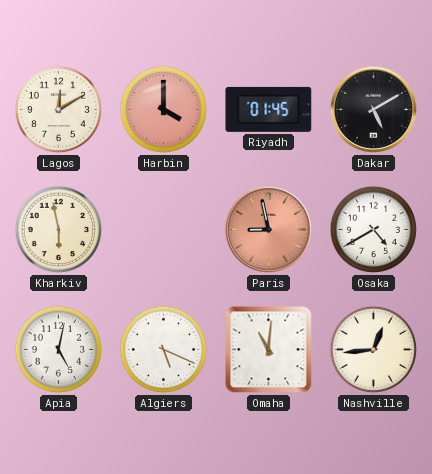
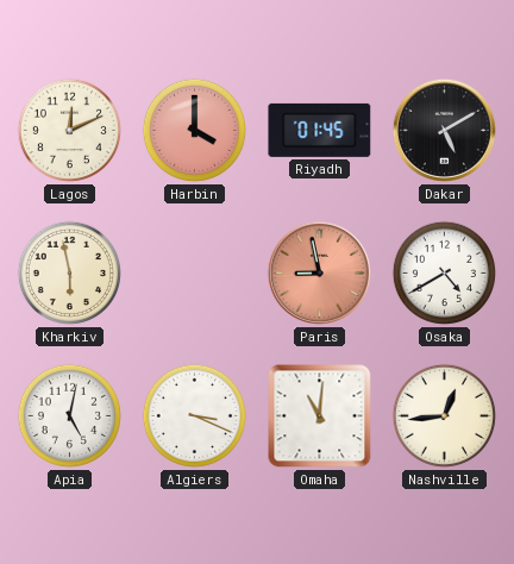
Lagos: 12:10 -> 12:11 (69, 130)
Algiers: 5:19 -> 3:19 (194, 415)
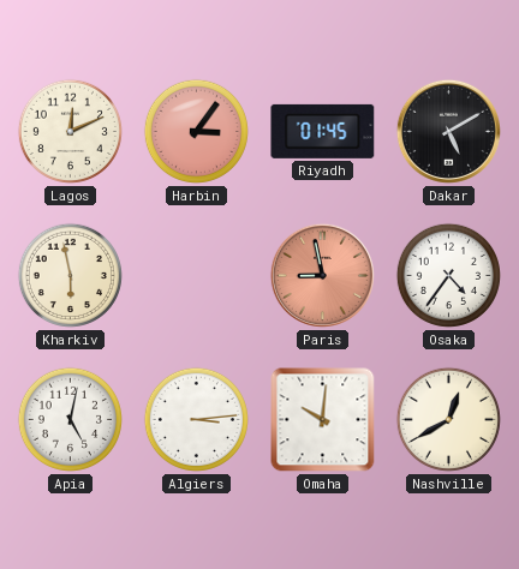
Harbin: 4:00 -> 3:06 (196, 131)
Osaka: 4:40 -> 4:36 (448, 275)
Algiers: 3:19 -> 3:14 (196, 419)
Omaha: 11:01 -> 10:01 (323, 420)
Nashville: 12:44 -> 12:40 (448, 419)
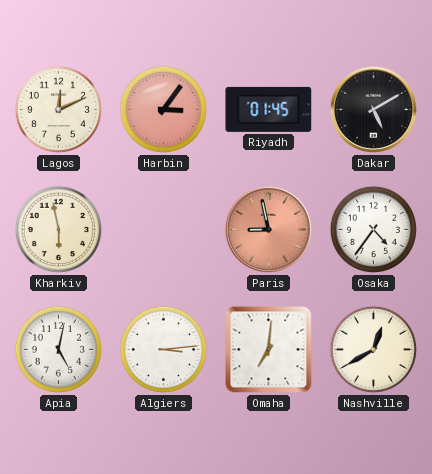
Omaha: 10:01 -> 7:01 (269, 350)
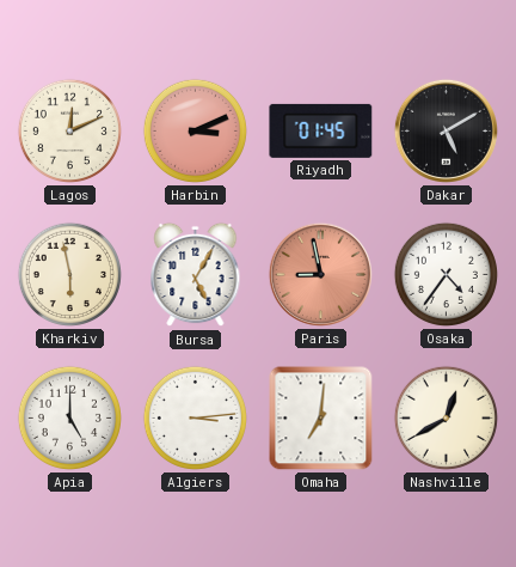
Harbin: 3:06 -> 3:11 (195, 130)
Bursa: none -> 5:05 (196, 275)
Apia: 5:02 -> 5:00 (69, 417)
